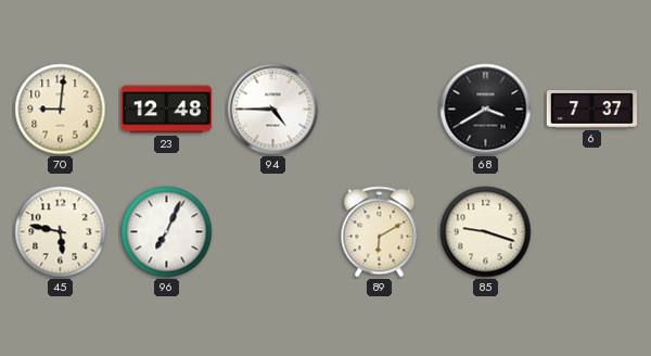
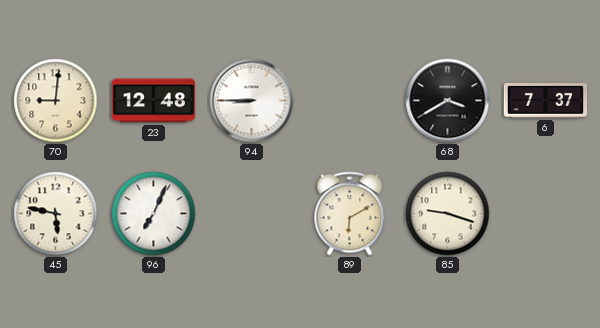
94: 4:45 -> 8:45 (252, 101)
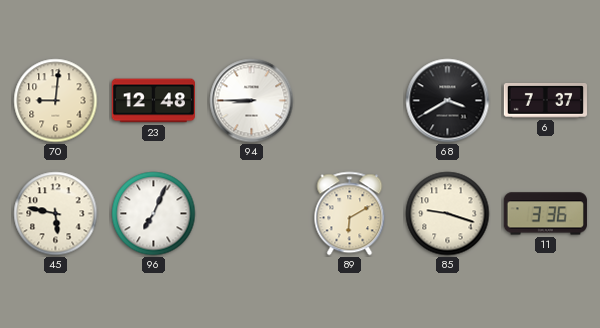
11: none -> 3:36 (545, 214)
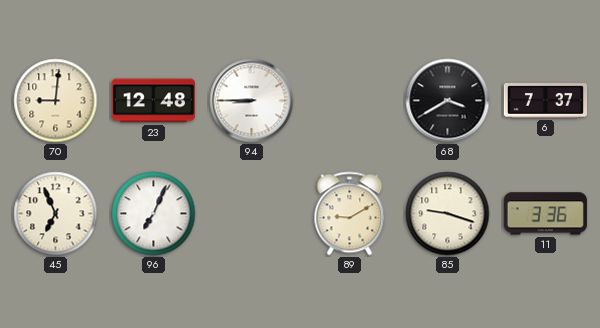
45: 5:47 -> 6:56 (56, 214)
89: 6:10 -> 9:10 (350, 214)
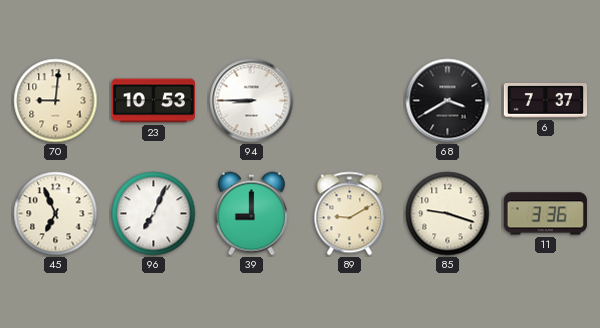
23: 12:48 -> 10:53 (153, 101)
39: none -> 9:00 (251, 214)
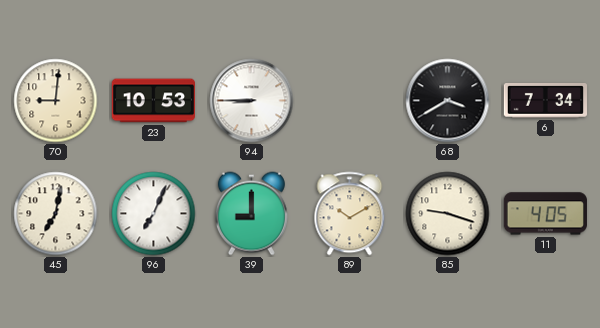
6: 7:37 -> 7:34 (545, 101)
45: 6:56 -> 7:02 (56, 214)
89: 9:10 -> 10:10 (350, 214)
11: 3:36 -> 4:05 (545, 214)
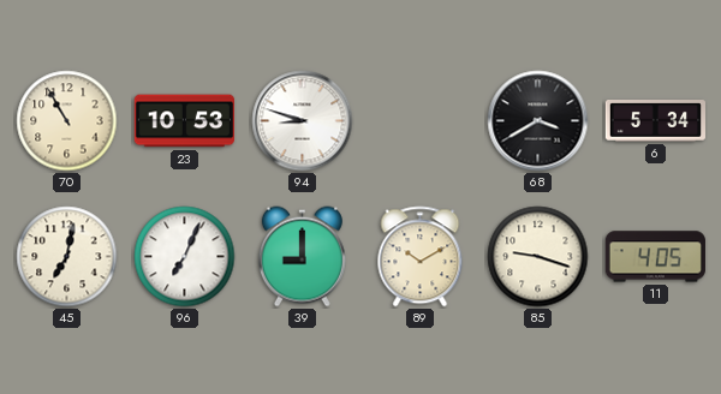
70: 9:01 -> 10:55 (67, 121)
94: 8:45 -> 8:48 (303, 121)
6: 7:34 -> 5:34 (655, 121)
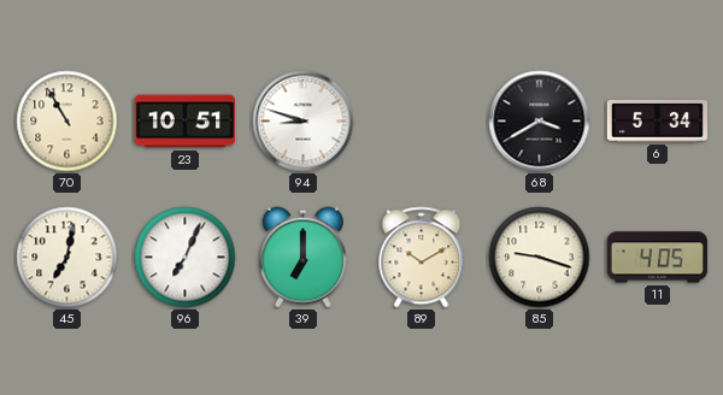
23: 10:53 -> 10:51 (184, 122)
39: 9:00 -> 7:00 (302, 258)
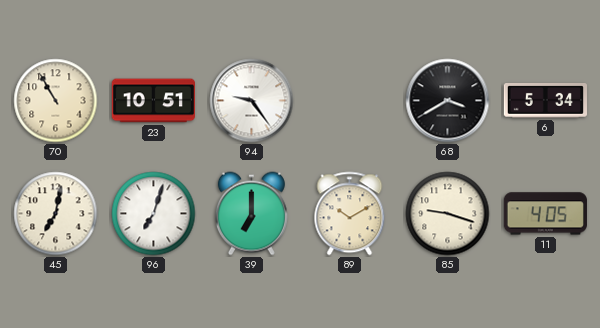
94: 8:48 -> 9:24 (252, 101)
96: 7:04 -> 7:03 (154, 214)
